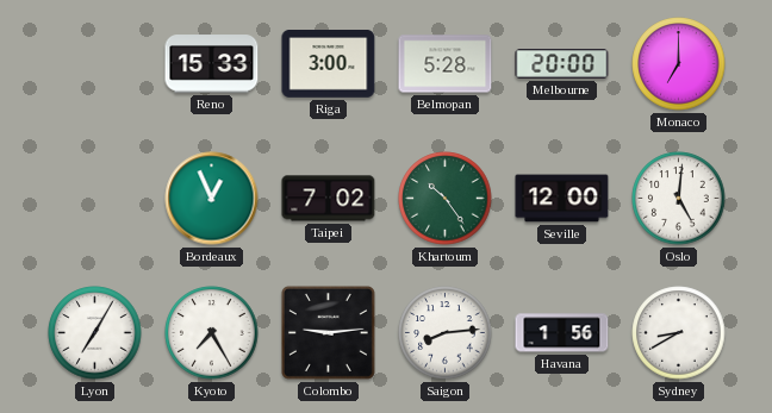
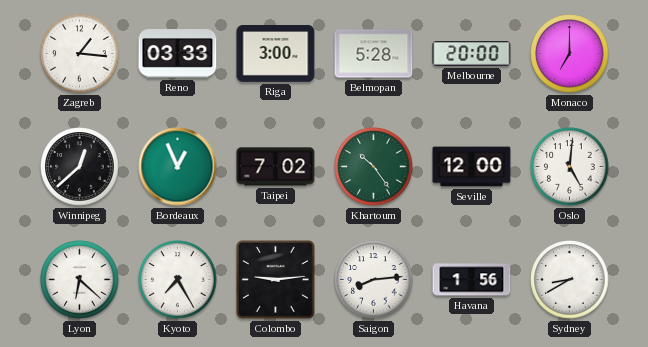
Zagreb: none -> 1:16 (80, 54)
Reno: 15:33 -> 03:33 (178, 54)
Winnipeg: none -> 12:38 (80, 167)
Lyon: 7:05 -> 6:22 (80, 280)
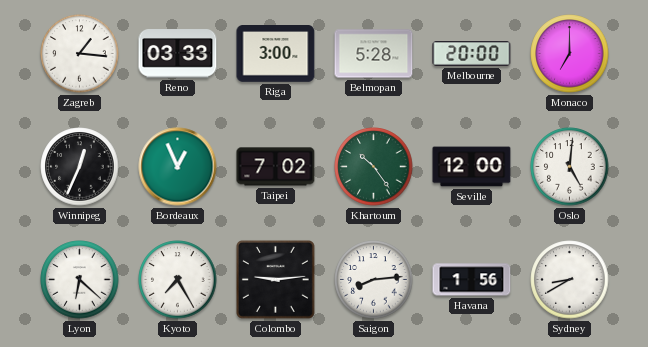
Winnipeg: 12:38 -> 12:34 (80, 167)
